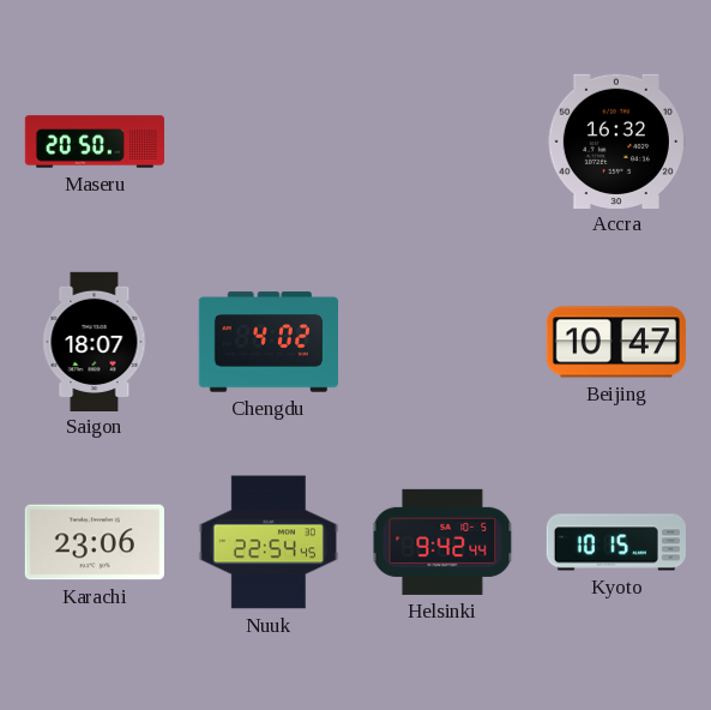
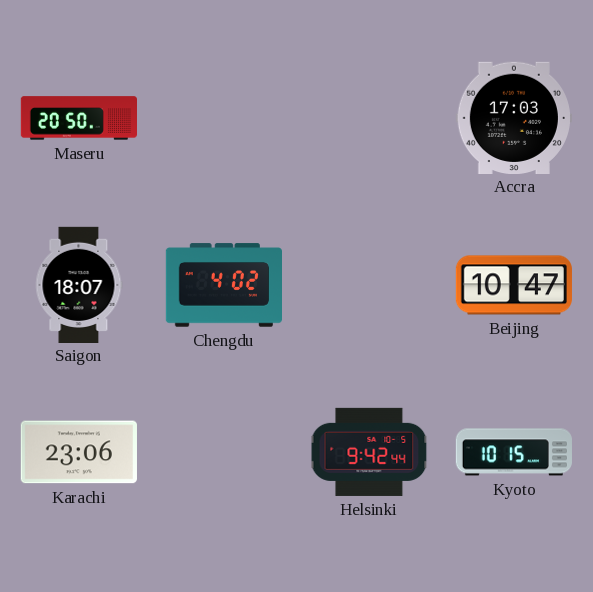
Accra: 16:32 -> 17:03 (514, 117)
Nuuk: 22:54 -> none (267, 542)
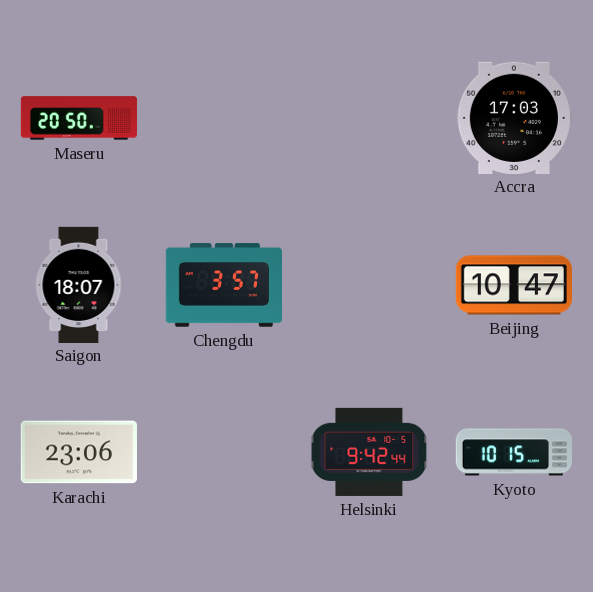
Chengdu: 4:02 -> 3:57 (223, 285)
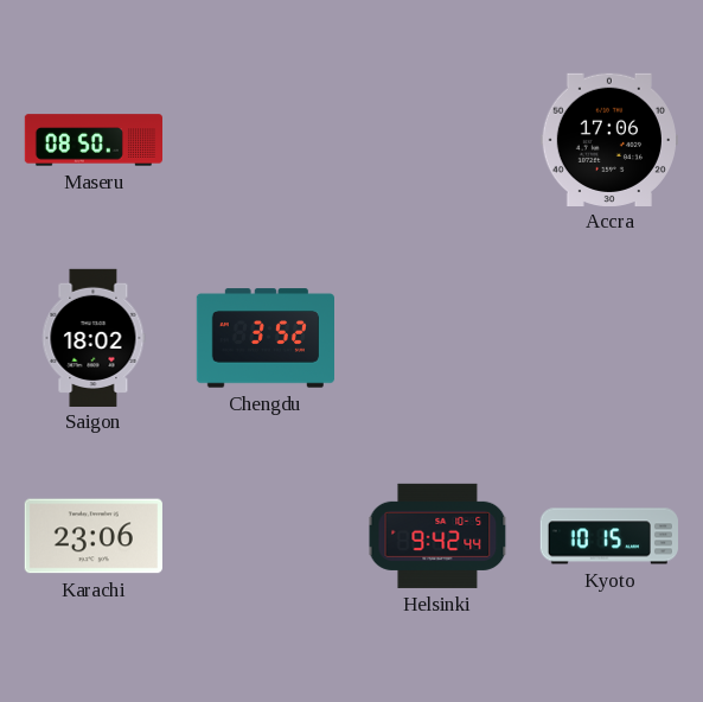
Maseru: 20:50 -> 08:50 (92, 140)
Accra: 17:03 -> 17:06 (609, 139)
Saigon: 18:07 -> 18:02 (94, 337)
Chengdu: 3:57 -> 3:52 (264, 338)
Beijing: 10:47 -> none (513, 285)
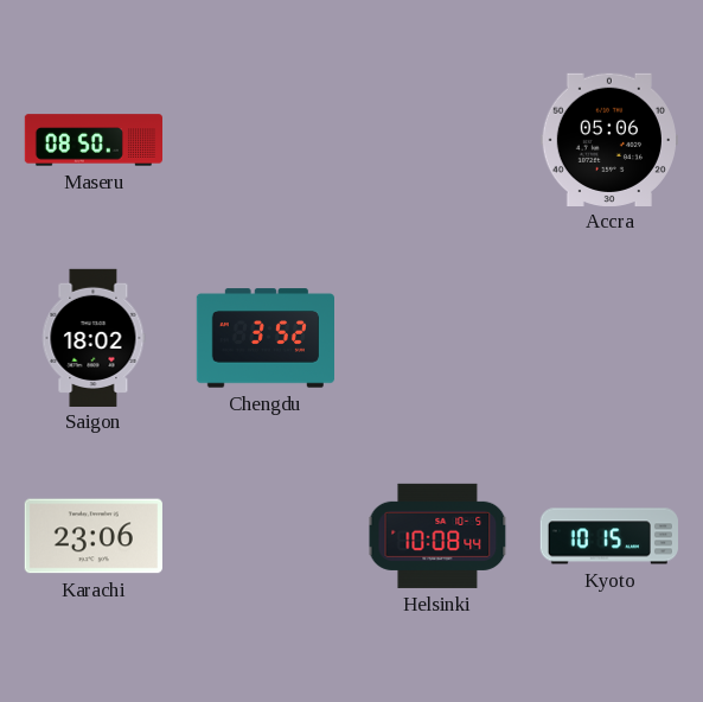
Accra: 17:06 -> 05:06 (609, 139)
Helsinki: 9:42 -> 10:08 (437, 536)
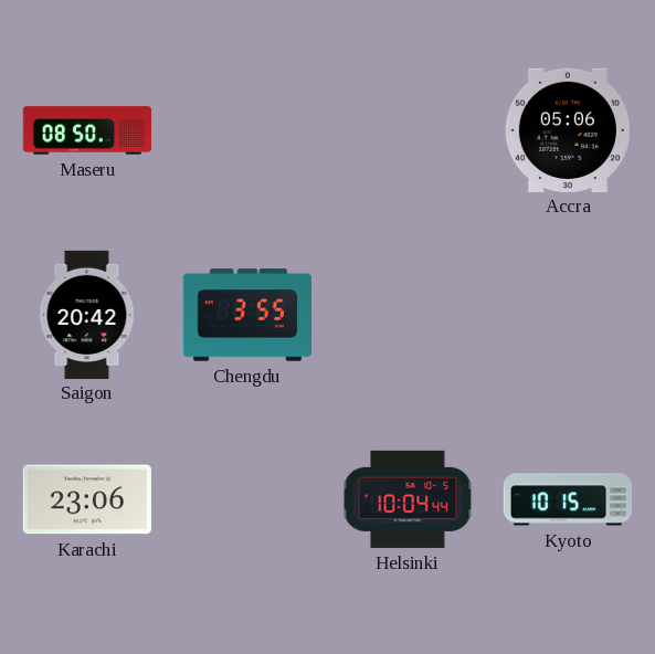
Saigon: 18:02 -> 20:42 (87, 314)
Chengdu: 3:52 -> 3:55 (246, 315)
Helsinki: 10:08 -> 10:04 (408, 499)
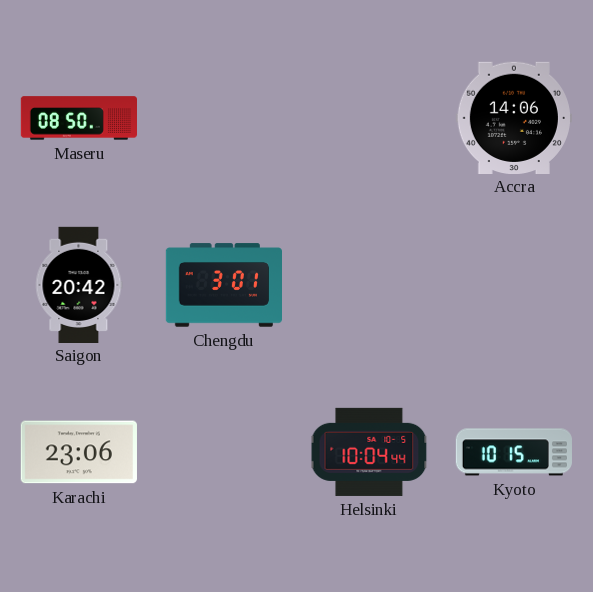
Accra: 05:06 -> 14:06 (514, 117)
Chengdu: 3:55 -> 3:01 (223, 285)
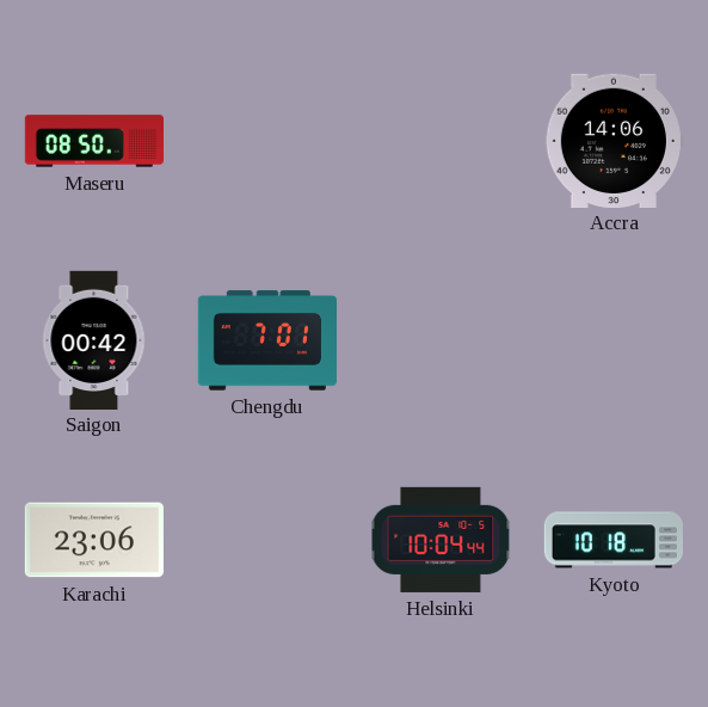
Saigon: 20:42 -> 00:42 (94, 339)
Chengdu: 3:01 -> 7:01 (266, 340)
Kyoto: 10:15 -> 10:18 (614, 540)
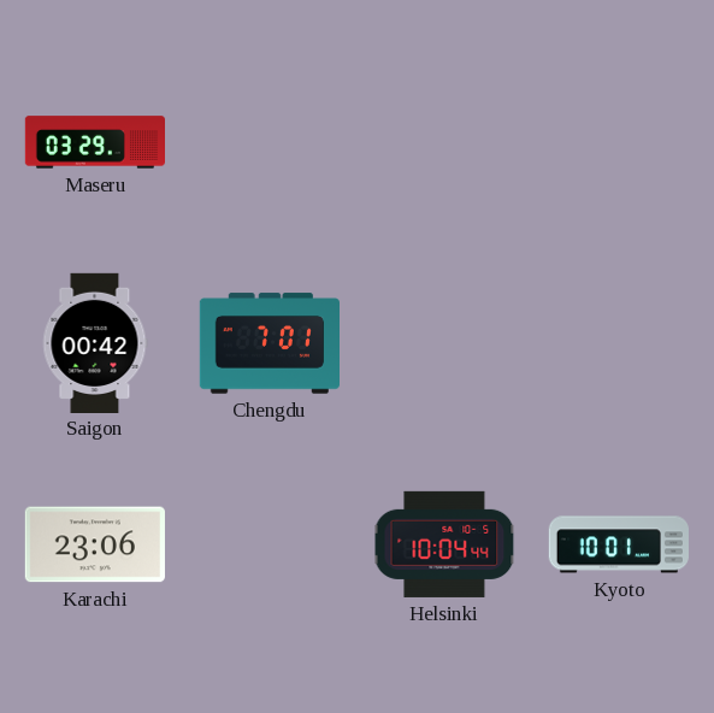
Maseru: 08:50 -> 03:29 (94, 142)
Accra: 14:06 -> none (614, 140)
Kyoto: 10:18 -> 10:01 (619, 544)
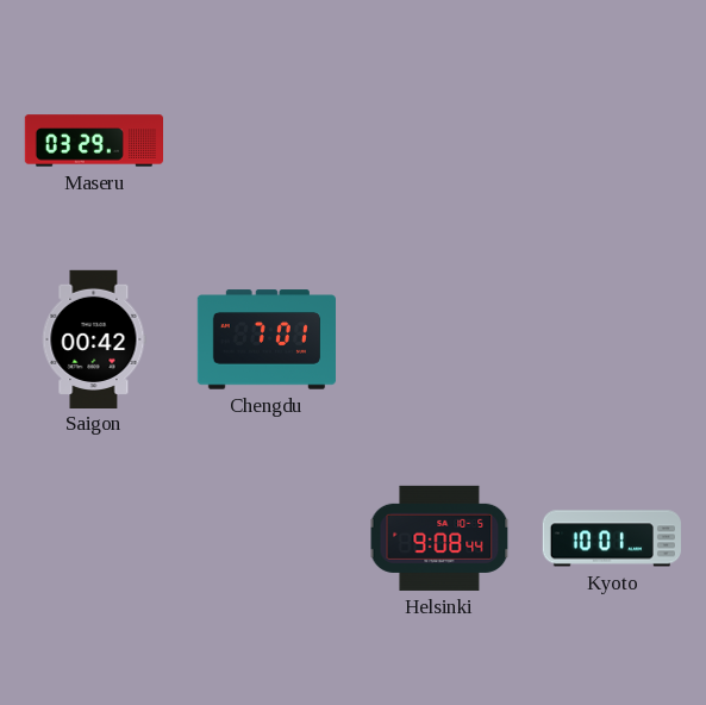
Karachi: 23:06 -> none (95, 544)
Helsinki: 10:04 -> 9:08 (439, 538)
